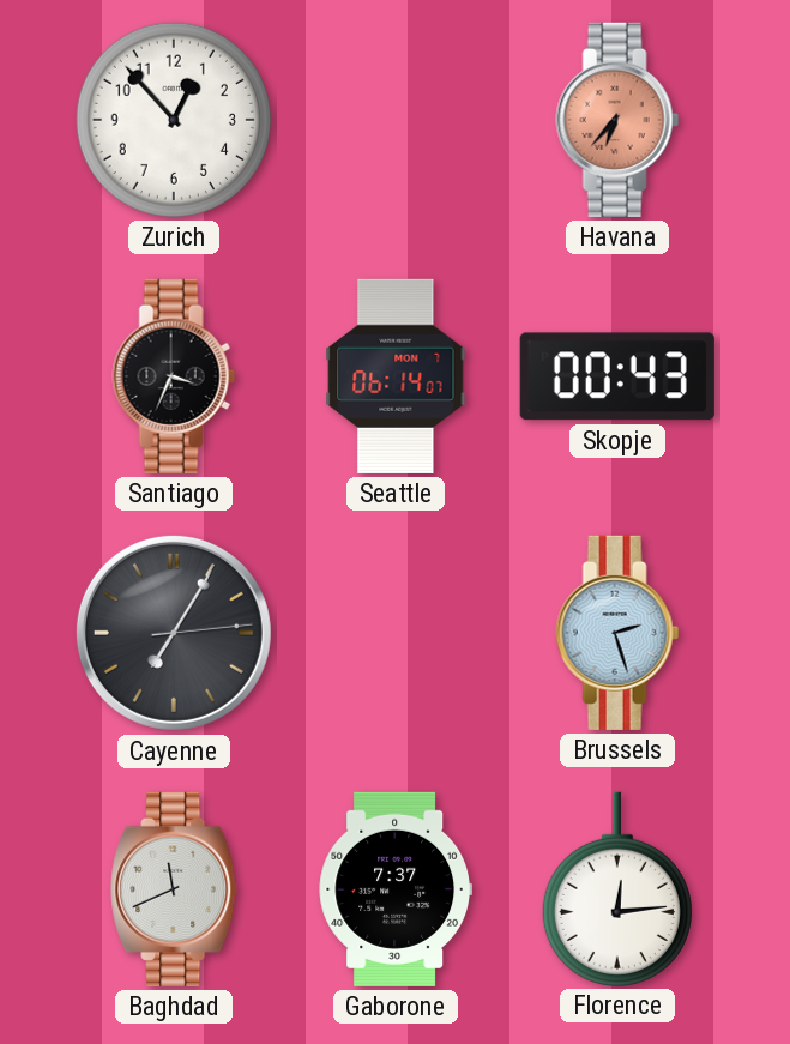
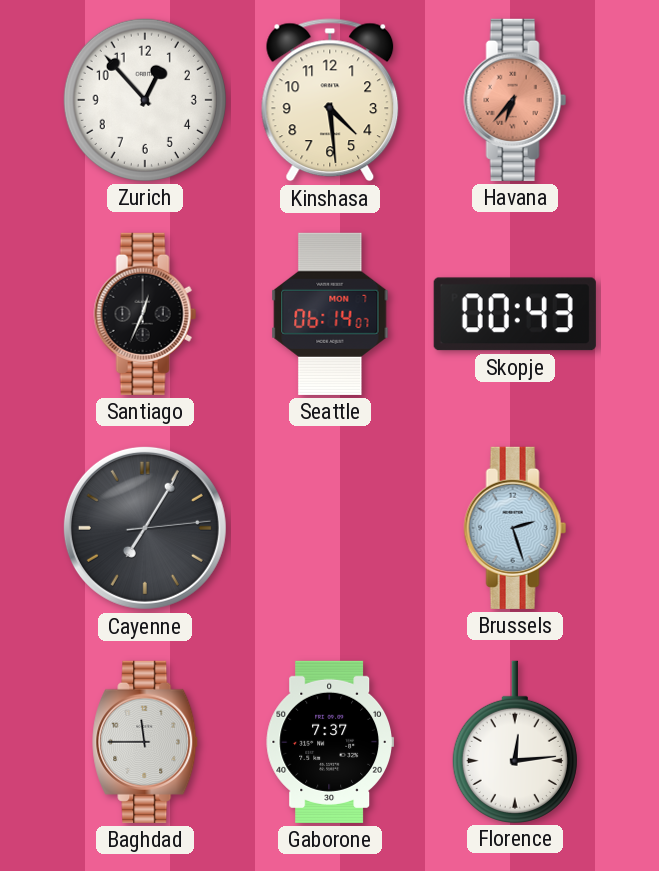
Kinshasa: none -> 4:29 (330, 100)
Santiago: 3:34 -> 12:34 (145, 314)
Baghdad: 11:41 -> 11:45 (146, 742)
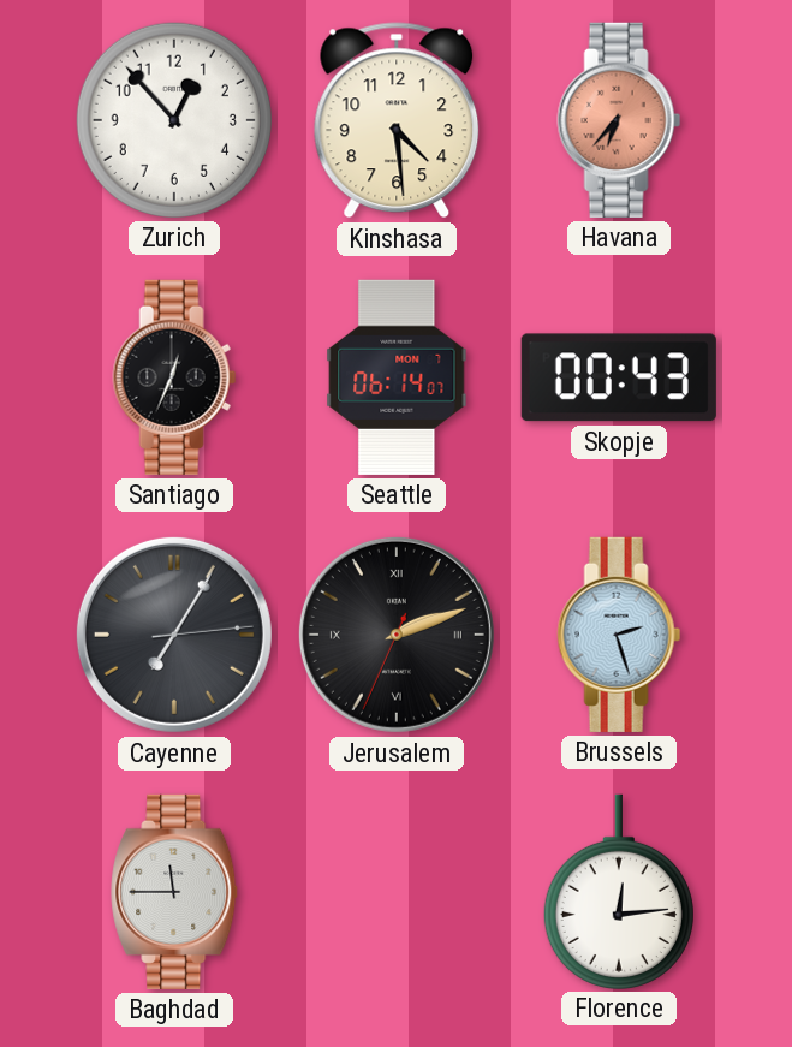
Jerusalem: none -> 2:11 (397, 635)
Gaborone: 7:37 -> none (329, 742)
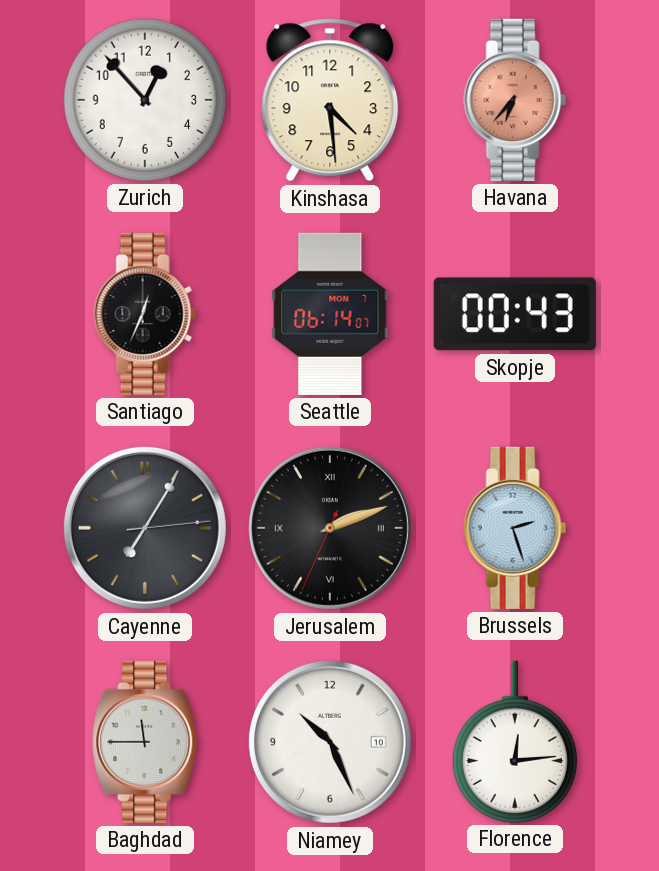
Niamey: none -> 10:26 (330, 742)
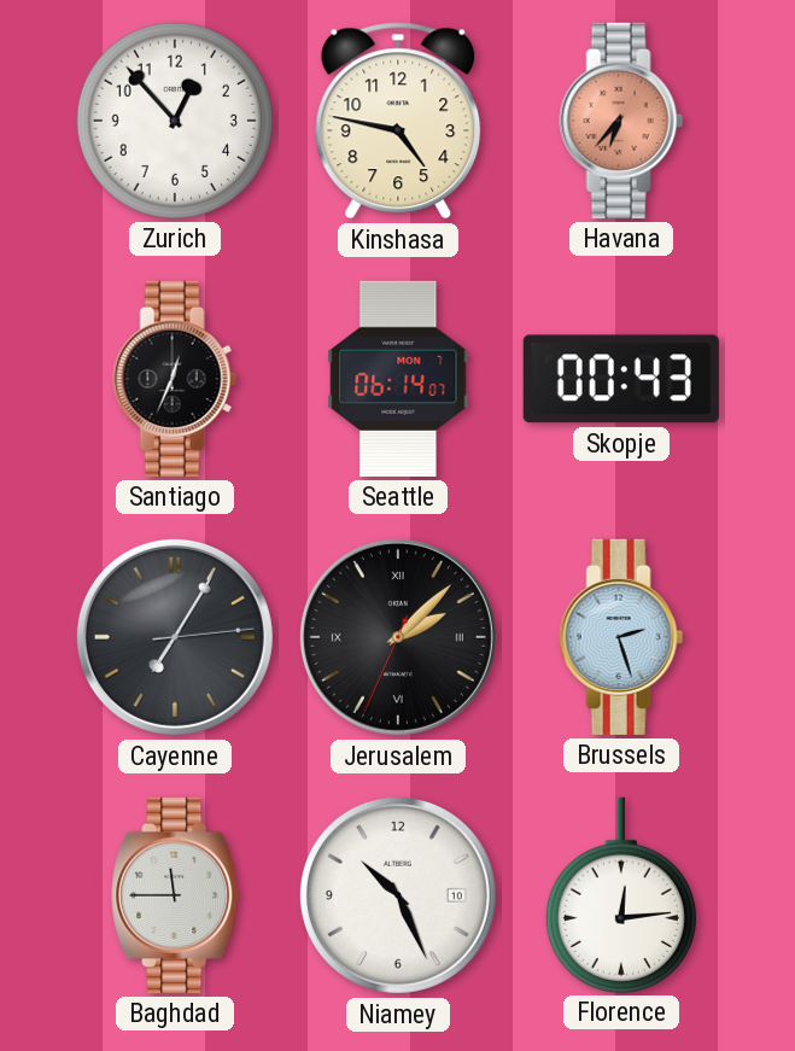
Kinshasa: 4:29 -> 4:47 (398, 121)
Jerusalem: 2:11 -> 2:07 (398, 637)
